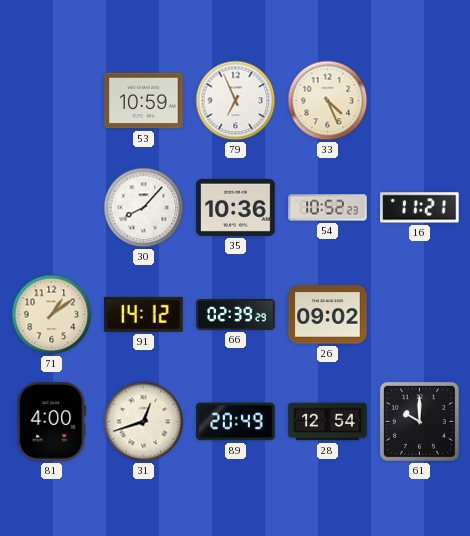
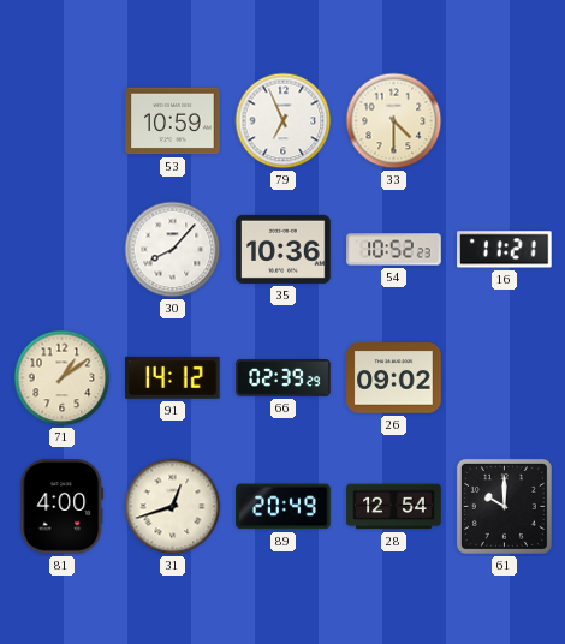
33: 4:26 -> 4:30 (394, 121)
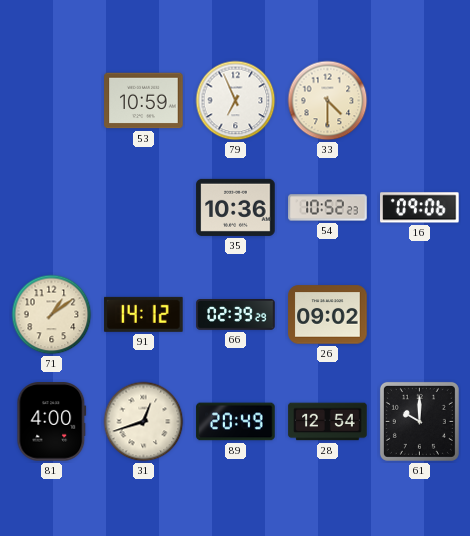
30: 8:07 -> none (173, 250)
16: 11:21 -> 09:06 (420, 208)
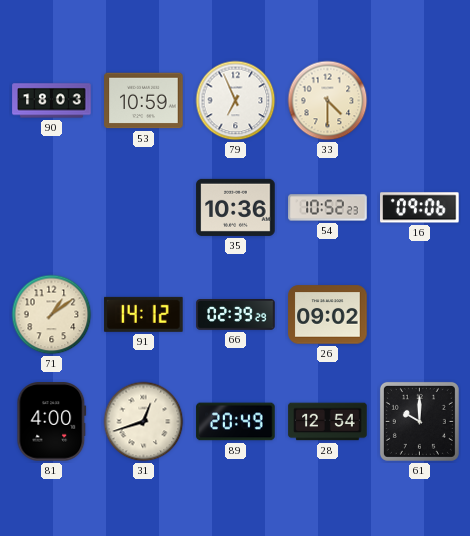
90: none -> 18:03 (52, 101)
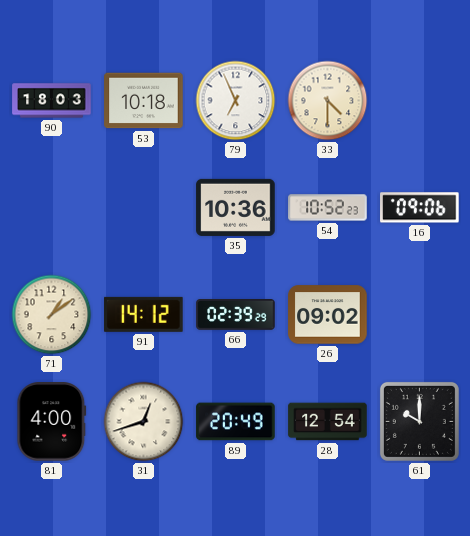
53: 10:59 -> 10:18 (144, 101)
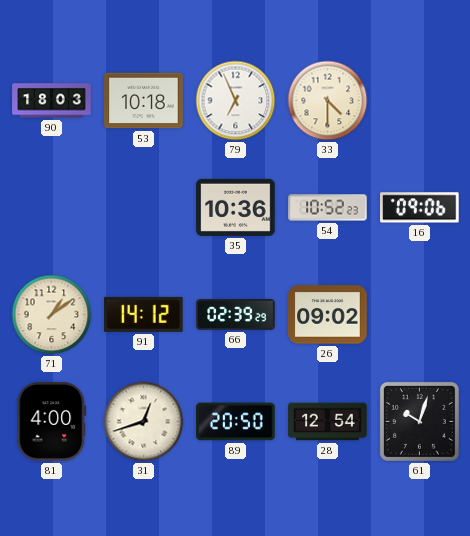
89: 20:49 -> 20:50 (236, 422)
61: 10:00 -> 10:03 (419, 421)
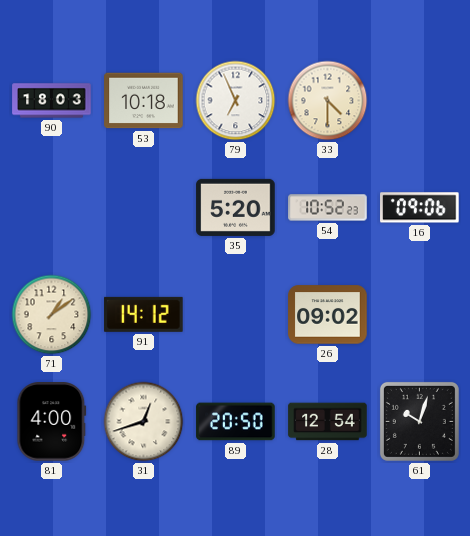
35: 10:36 -> 5:20 (236, 207)
66: 02:39 -> none (236, 315)
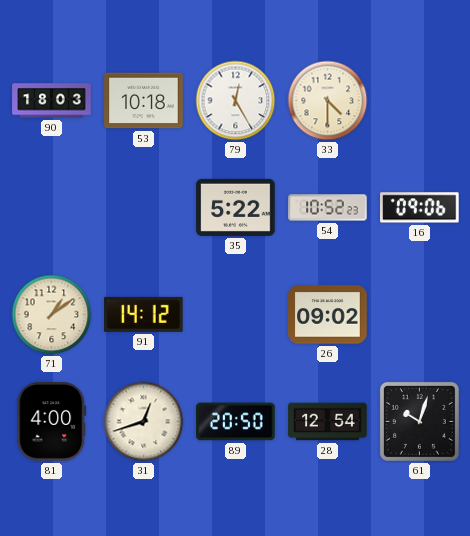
79: 6:56 -> 12:25 (236, 101)
35: 5:20 -> 5:22 (236, 207)
